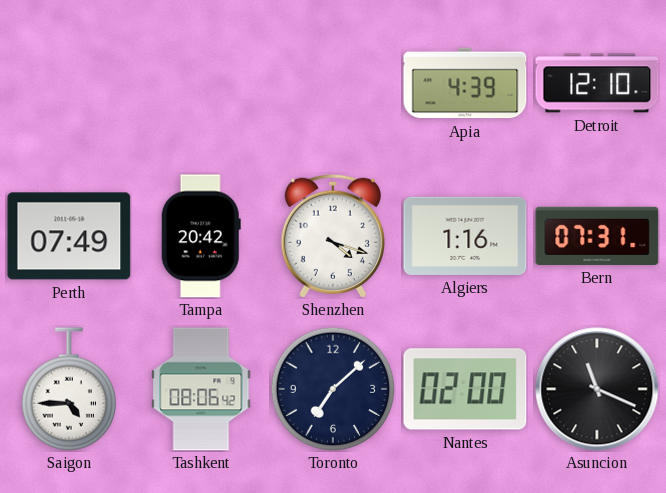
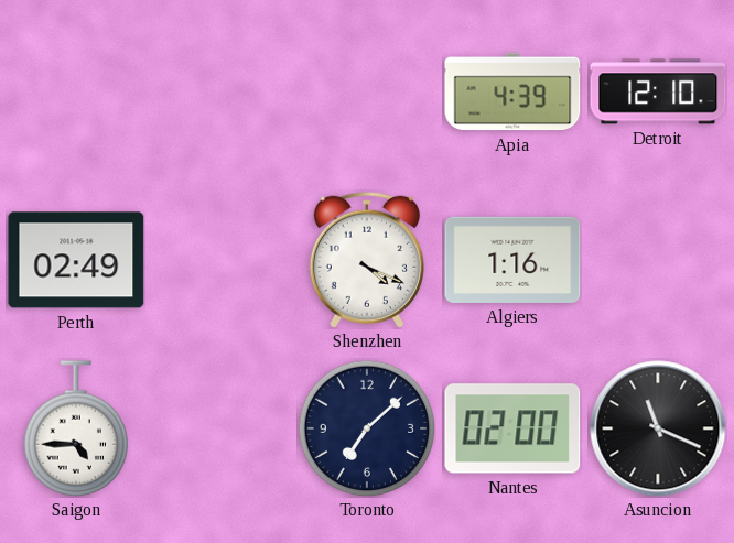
Perth: 07:49 -> 02:49 (76, 260)
Tampa: 20:42 -> none (201, 236)
Shenzhen: 4:18 -> 4:19 (367, 260)
Bern: 07:31 -> none (597, 236)
Tashkent: 08:06 -> none (201, 389)
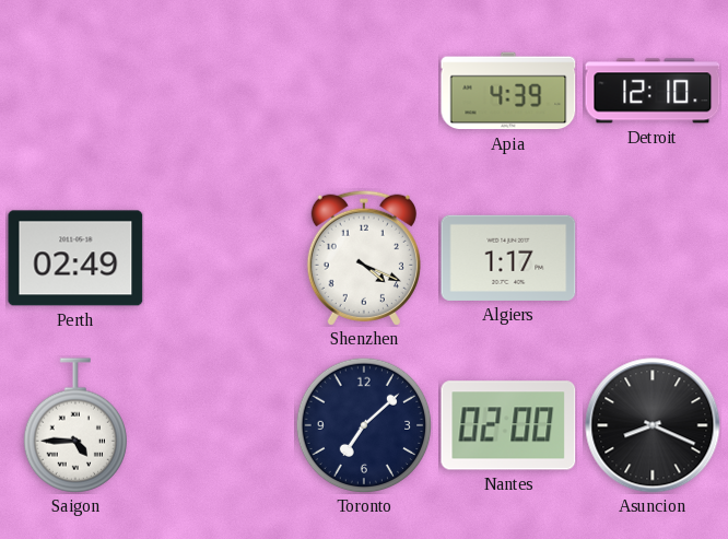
Algiers: 1:16 -> 1:17 (508, 258)
Asuncion: 11:19 -> 8:19 (653, 425)
